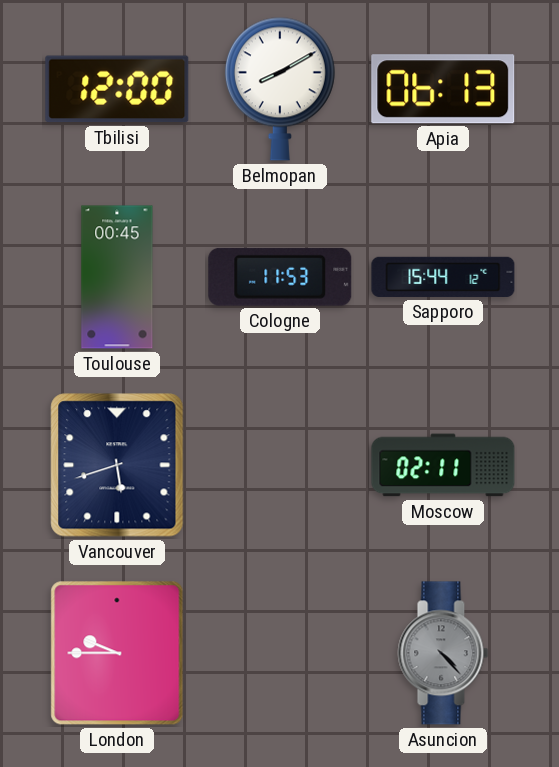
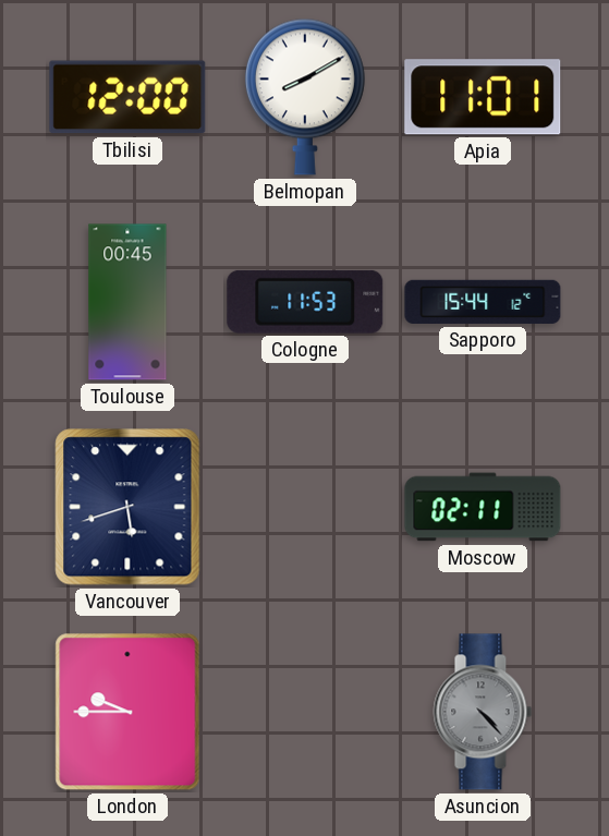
Apia: 06:13 -> 11:01 (483, 97)
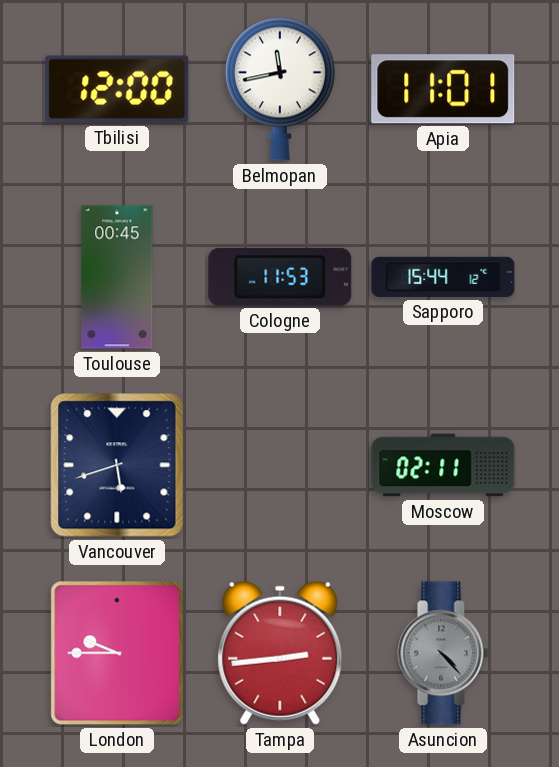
Belmopan: 8:10 -> 11:43 (280, 89)
Tampa: none -> 2:44 (280, 653)
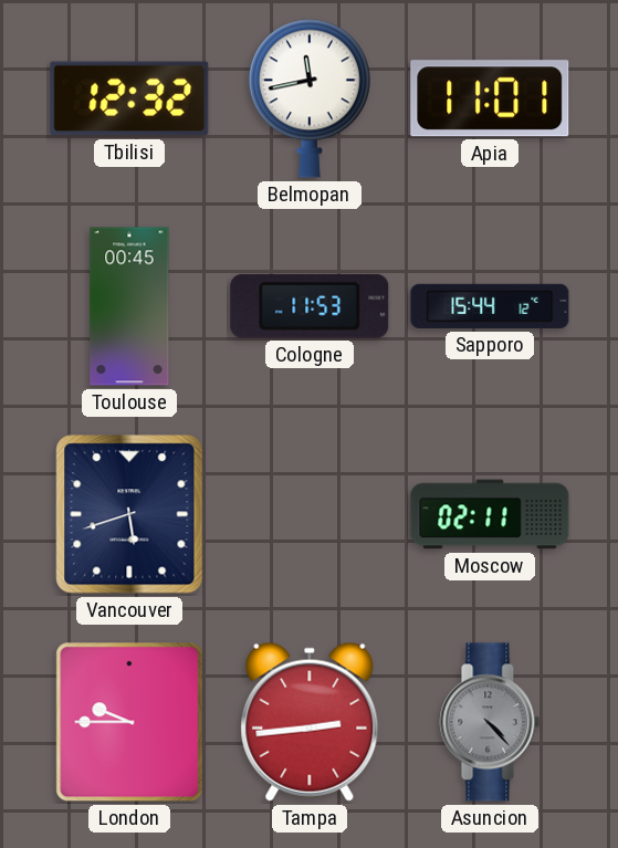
Tbilisi: 12:00 -> 12:32 (129, 98)
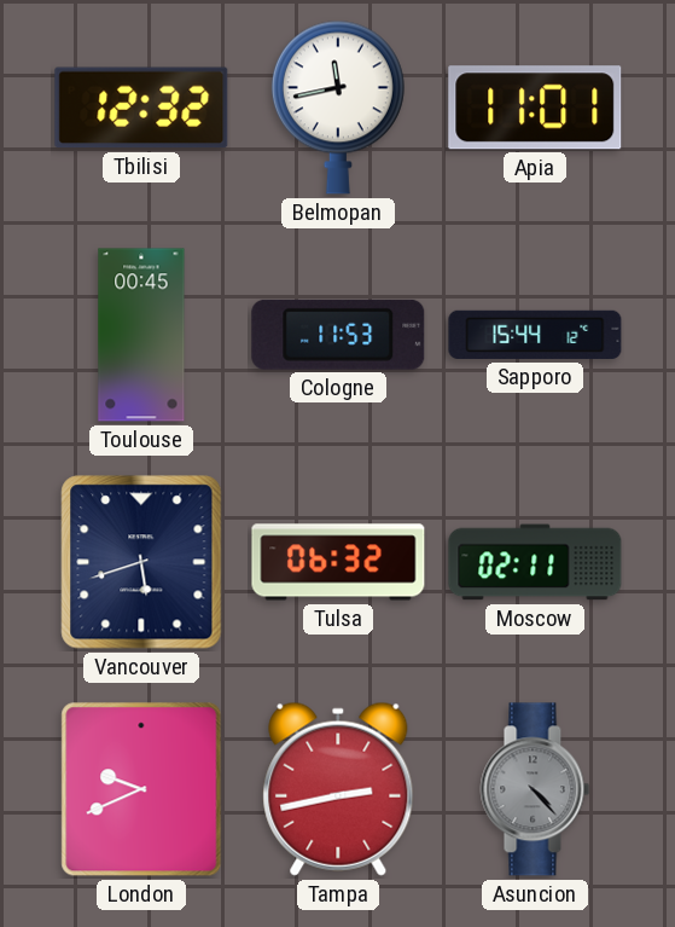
Tulsa: none -> 06:32 (338, 562)
London: 9:45 -> 9:41 (141, 789)
Tampa: 2:44 -> 2:43 (338, 789)
